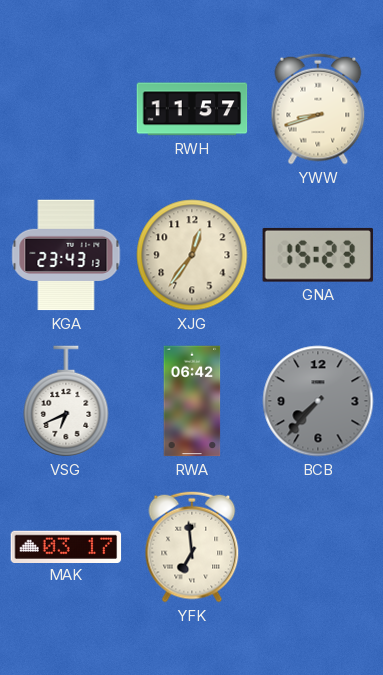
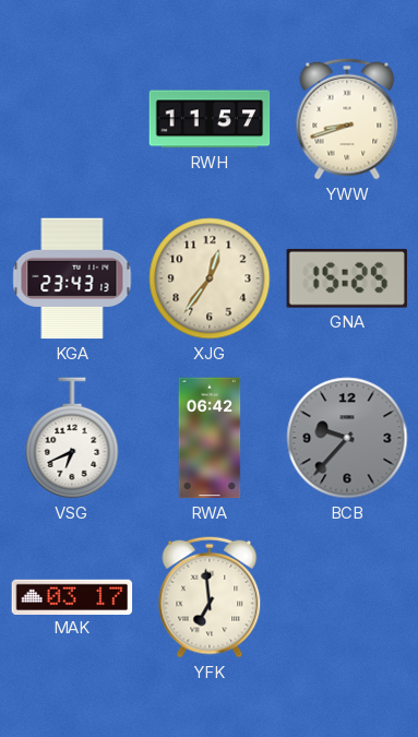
GNA: 15:23 -> 15:25 (347, 278)
BCB: 7:37 -> 9:37 (347, 438)
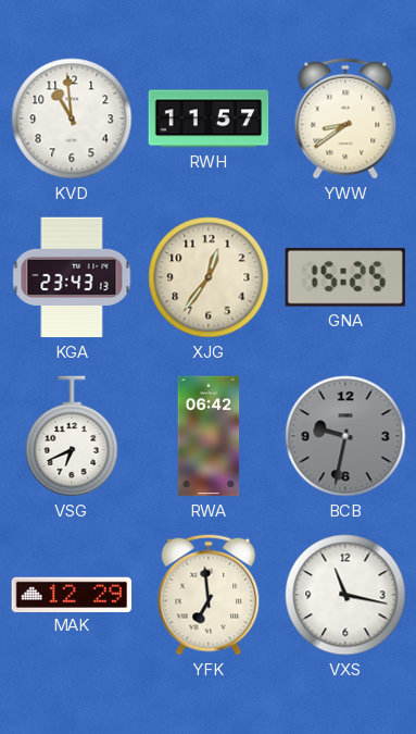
KVD: none -> 10:59 (72, 119)
YWW: 8:42 -> 8:39 (345, 119)
BCB: 9:37 -> 9:32 (345, 436)
MAK: 03:17 -> 12:29 (72, 594)
VXS: none -> 11:17 (345, 595)
